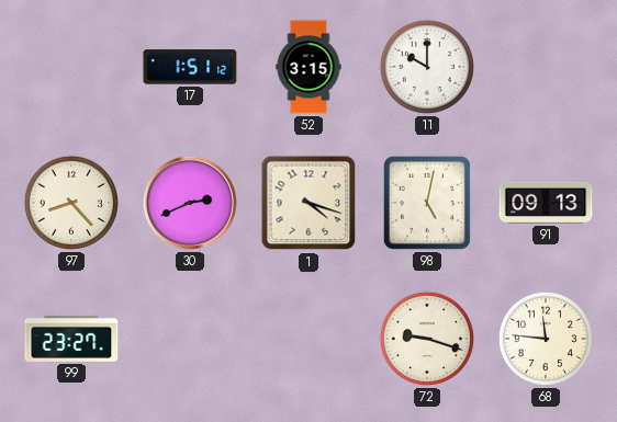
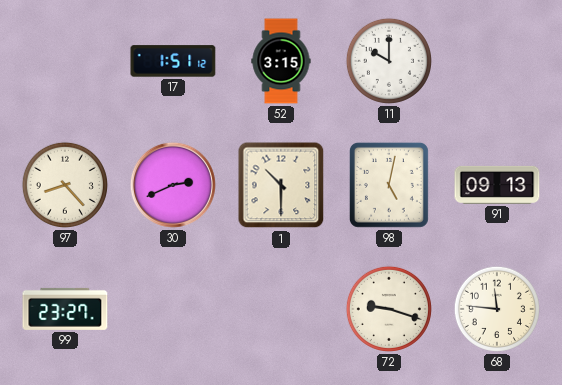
1: 4:18 -> 10:30 (281, 185)
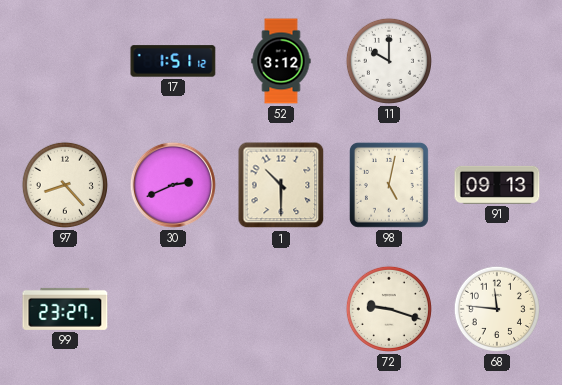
52: 3:15 -> 3:12 (281, 61)
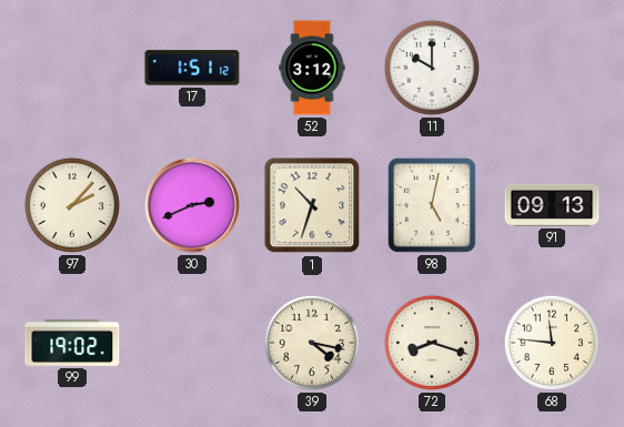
97: 8:23 -> 2:07 (72, 205)
1: 10:30 -> 10:33 (312, 205)
99: 23:27 -> 19:02 (72, 343)
39: none -> 4:17 (312, 343)
72: 9:18 -> 8:18 (432, 343)
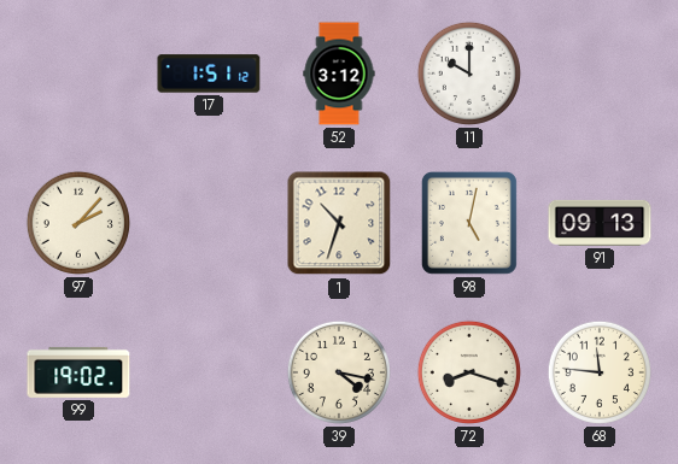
30: 2:41 -> none (192, 205)
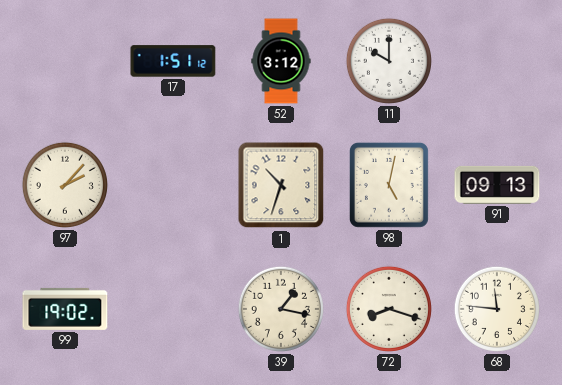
39: 4:17 -> 1:17 (281, 309)
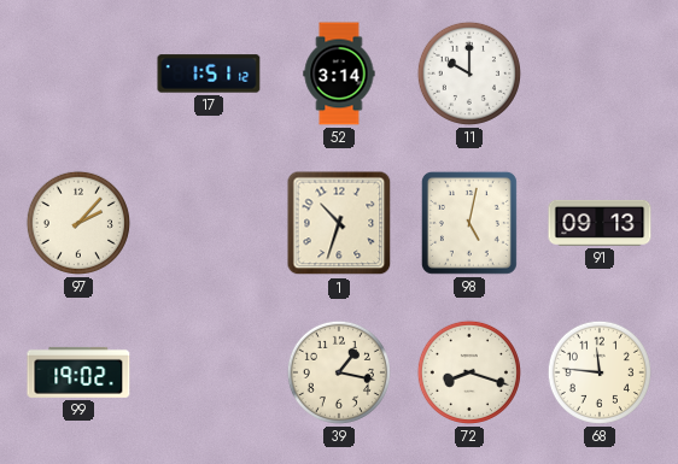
52: 3:12 -> 3:14 (339, 74)
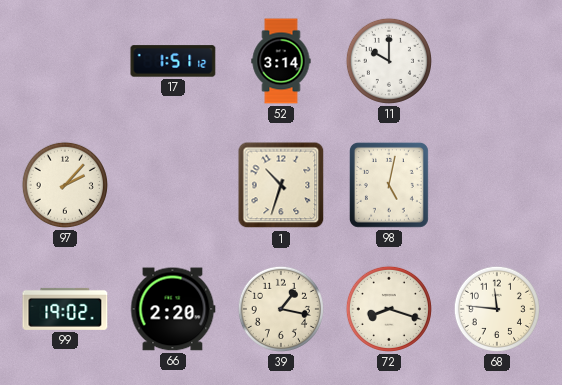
91: 09:13 -> none (600, 223)
66: none -> 2:20 (173, 309)
